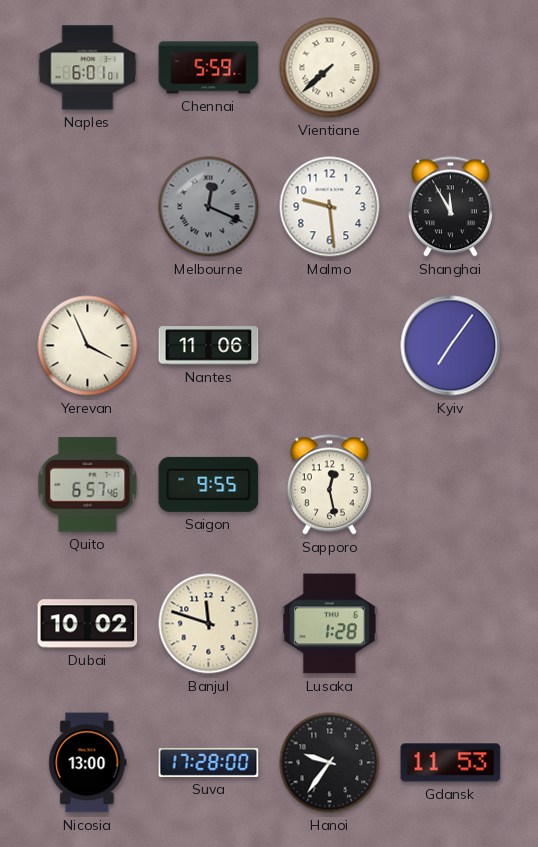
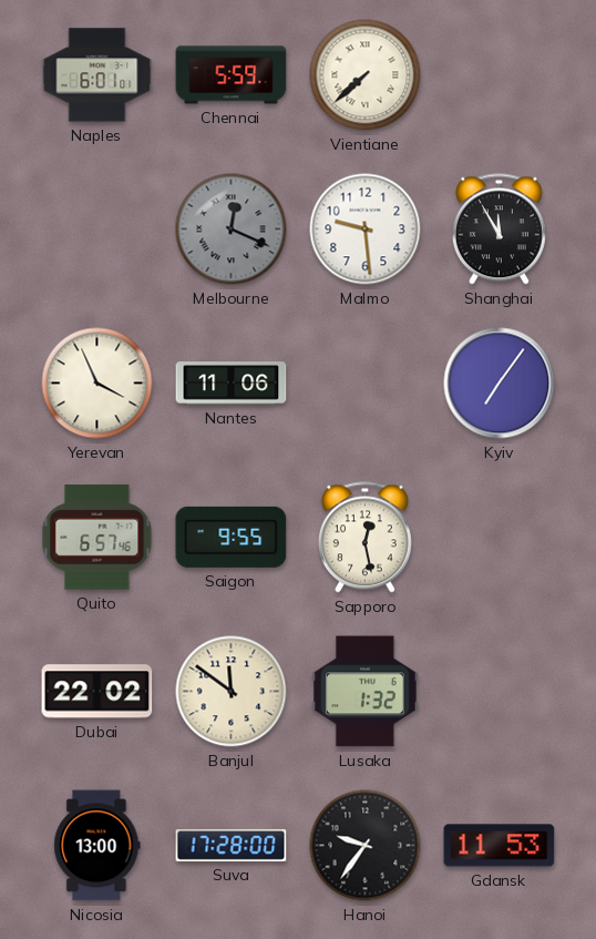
Dubai: 10:02 -> 22:02 (97, 692)
Banjul: 11:48 -> 11:51 (232, 692)
Lusaka: 1:28 -> 1:32 (366, 692)
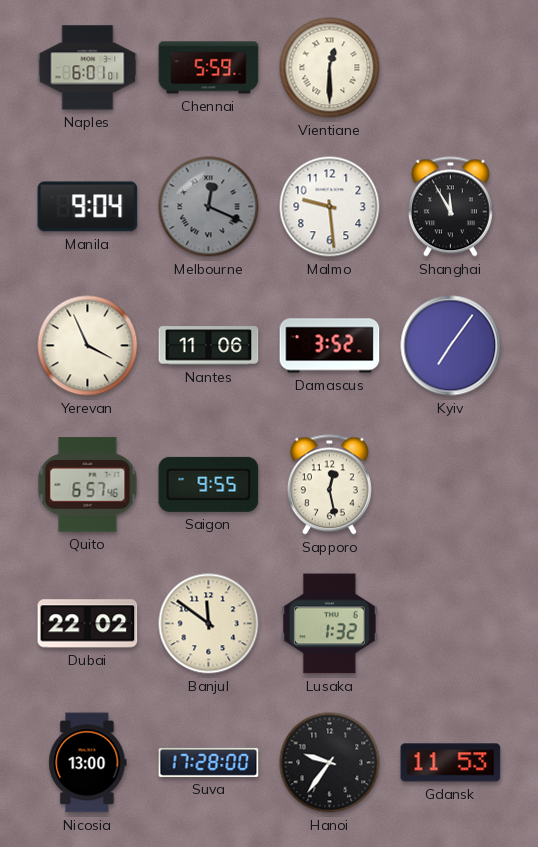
Vientiane: 7:38 -> 12:30 (330, 68)
Manila: none -> 9:04 (88, 207)
Damascus: none -> 3:52 (330, 346)
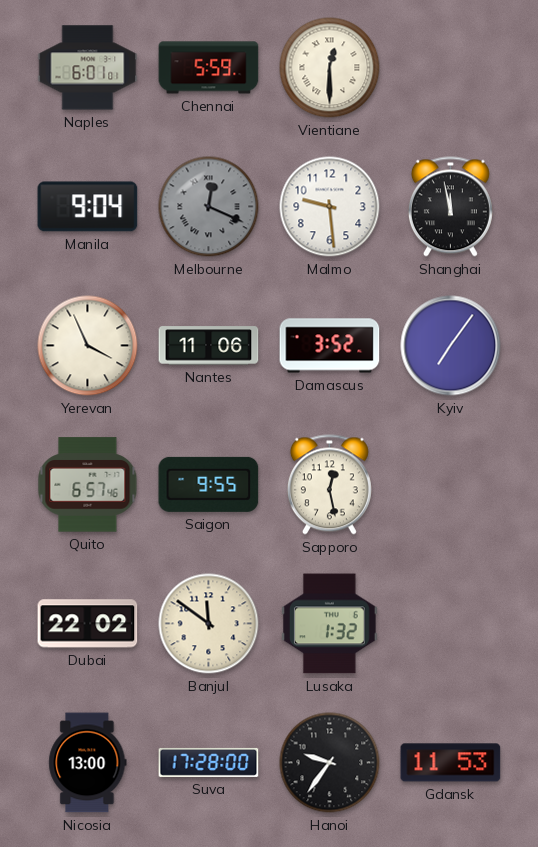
Shanghai: 11:55 -> 11:58 (450, 207)
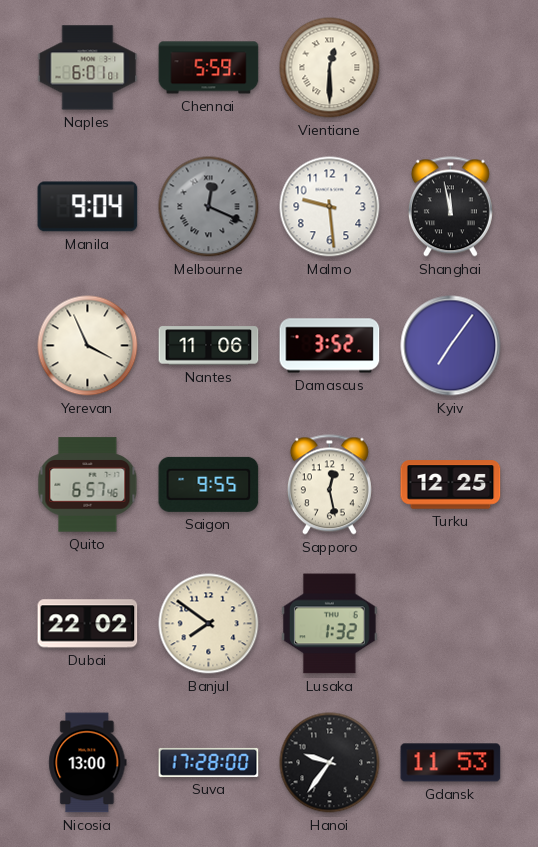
Turku: none -> 12:25 (451, 485)
Banjul: 11:51 -> 7:51 (209, 624)
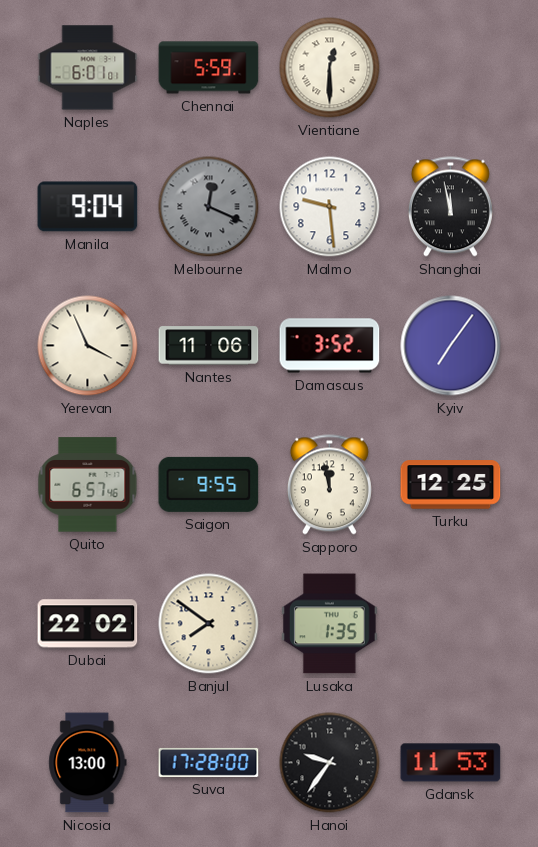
Sapporo: 12:28 -> 11:58 (329, 485)
Lusaka: 1:32 -> 1:35 (330, 624)
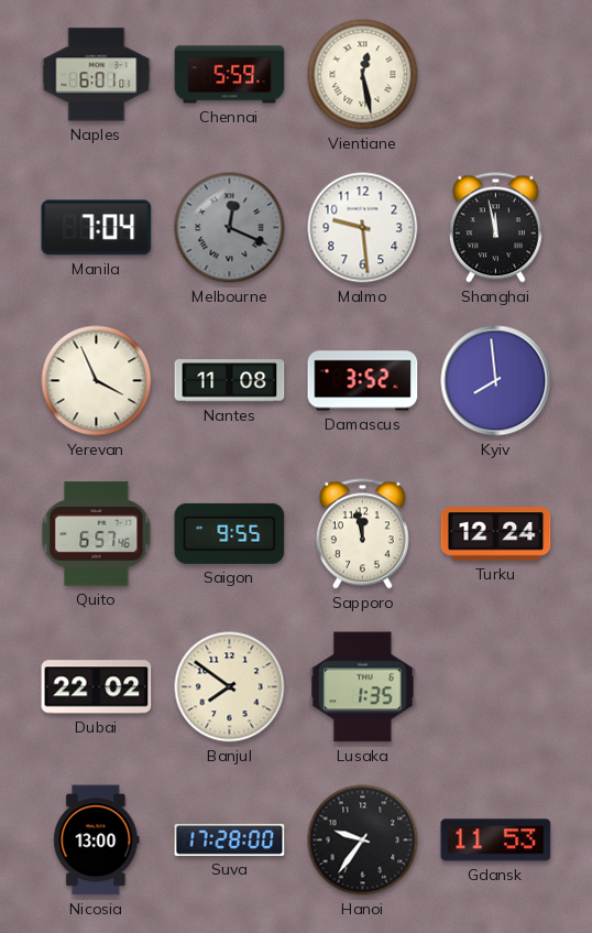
Vientiane: 12:30 -> 12:28 (363, 75)
Manila: 9:04 -> 7:04 (97, 228)
Nantes: 11:06 -> 11:08 (230, 381)
Kyiv: 7:06 -> 7:59 (496, 381)
Turku: 12:25 -> 12:24 (496, 534)
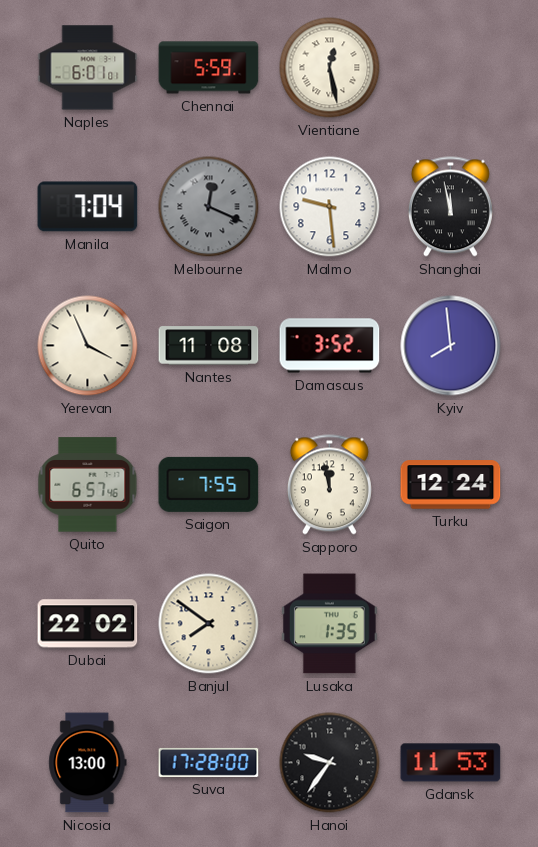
Saigon: 9:55 -> 7:55 (209, 484)
